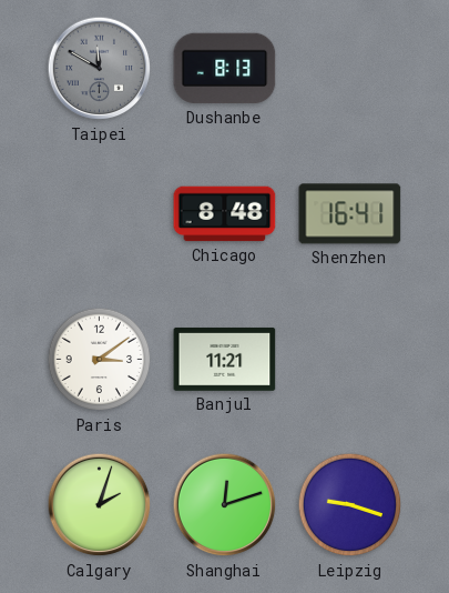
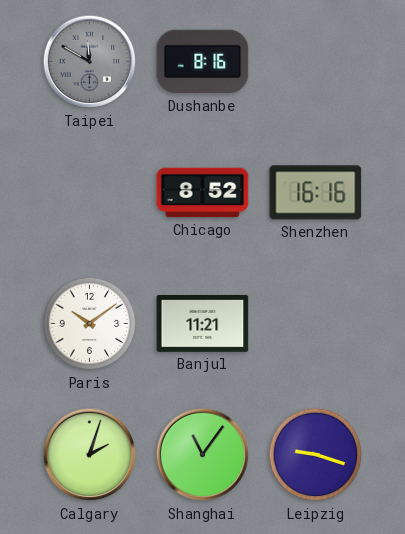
Dushanbe: 8:13 -> 8:16 (203, 62)
Chicago: 8:48 -> 8:52 (203, 193)
Shenzhen: 16:41 -> 16:16 (316, 193)
Paris: 3:09 -> 10:09 (90, 324)
Shanghai: 12:12 -> 11:06 (203, 455)
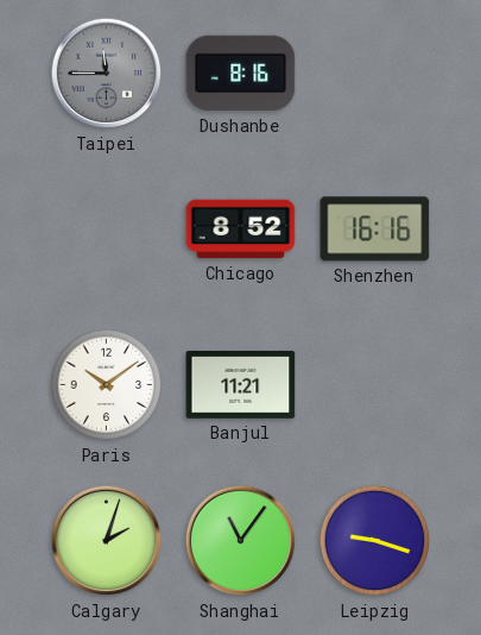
Taipei: 11:50 -> 11:45 (107, 74)
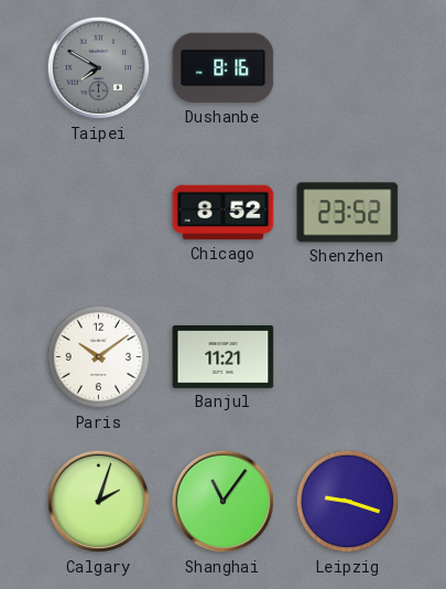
Taipei: 11:45 -> 7:50 (99, 68)
Shenzhen: 16:16 -> 23:52 (348, 213)
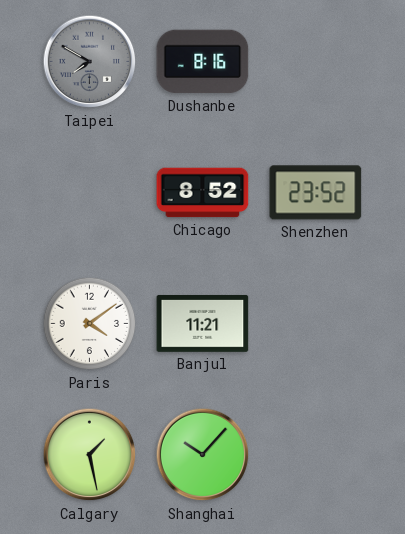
Paris: 10:09 -> 4:09 (90, 324)
Calgary: 2:03 -> 1:28 (90, 455)
Shanghai: 11:06 -> 10:07 (203, 455)
Leipzig: 9:18 -> none (348, 502)
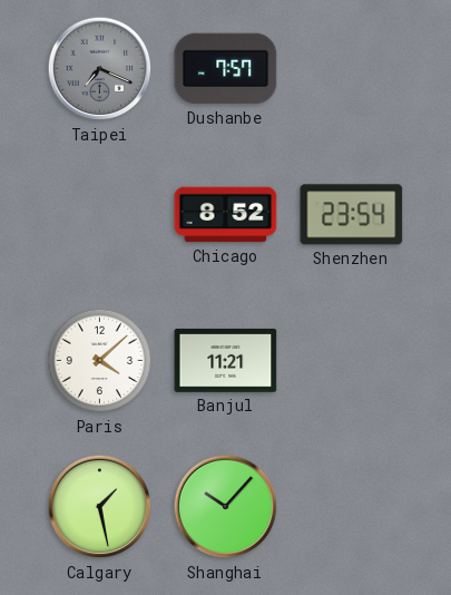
Taipei: 7:50 -> 7:19 (100, 69)
Dushanbe: 8:16 -> 7:57 (226, 69)
Shenzhen: 23:52 -> 23:54 (352, 215)
Paris: 4:09 -> 4:08 (100, 361)
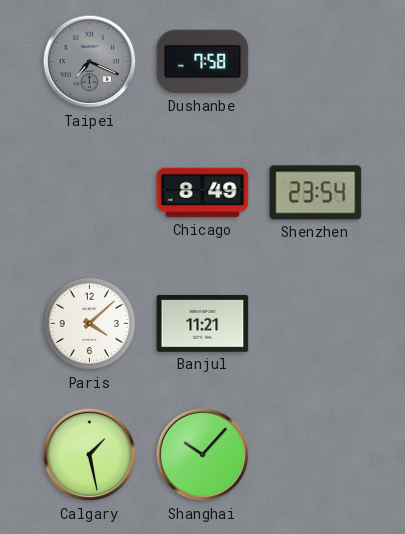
Dushanbe: 7:57 -> 7:58 (203, 62)
Chicago: 8:52 -> 8:49 (203, 193)
